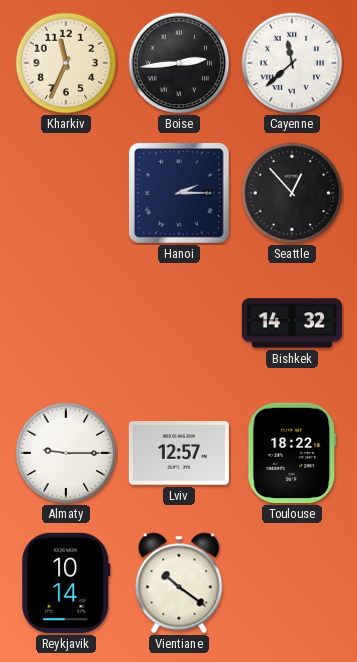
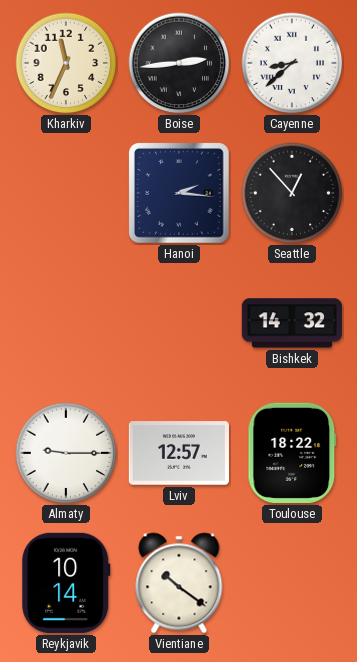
Cayenne: 11:38 -> 8:38 (292, 63)
Hanoi: 2:15 -> 2:16 (180, 194)
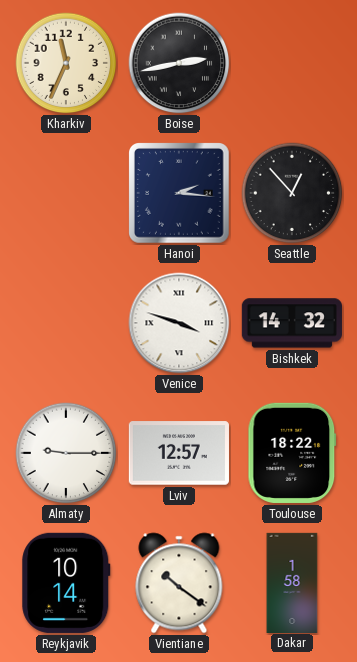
Boise: 2:44 -> 2:43 (179, 63)
Cayenne: 8:38 -> none (292, 63)
Venice: none -> 3:48 (179, 323)
Dakar: none -> 1:58 (292, 582)
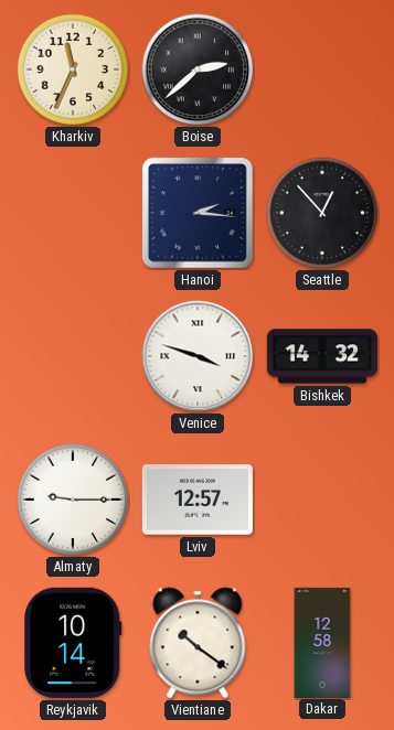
Boise: 2:43 -> 2:38 (198, 69)
Toulouse: 18:22 -> none (292, 453)
Dakar: 1:58 -> 12:58 (322, 642)
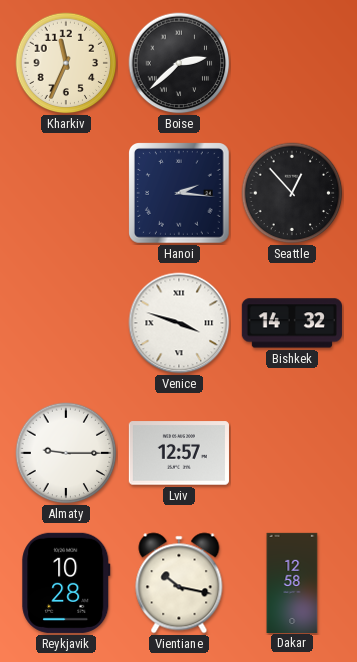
Reykjavik: 10:14 -> 10:28 (66, 583)
Vientiane: 10:21 -> 10:17 (179, 583)
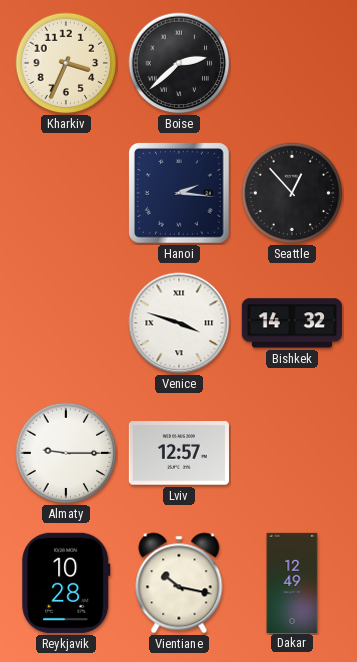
Kharkiv: 11:34 -> 3:34 (66, 63)
Dakar: 12:58 -> 12:49 (292, 582)
